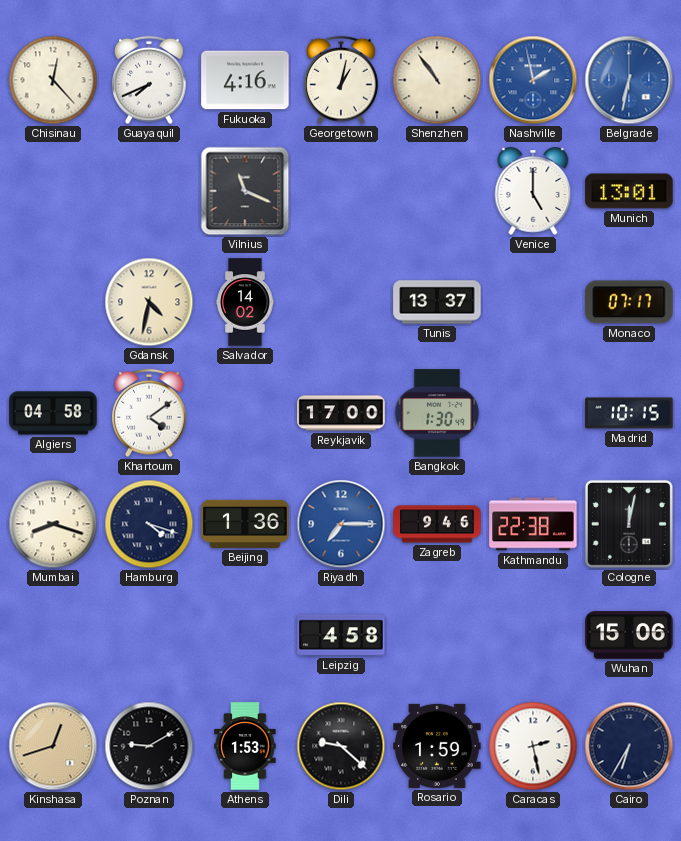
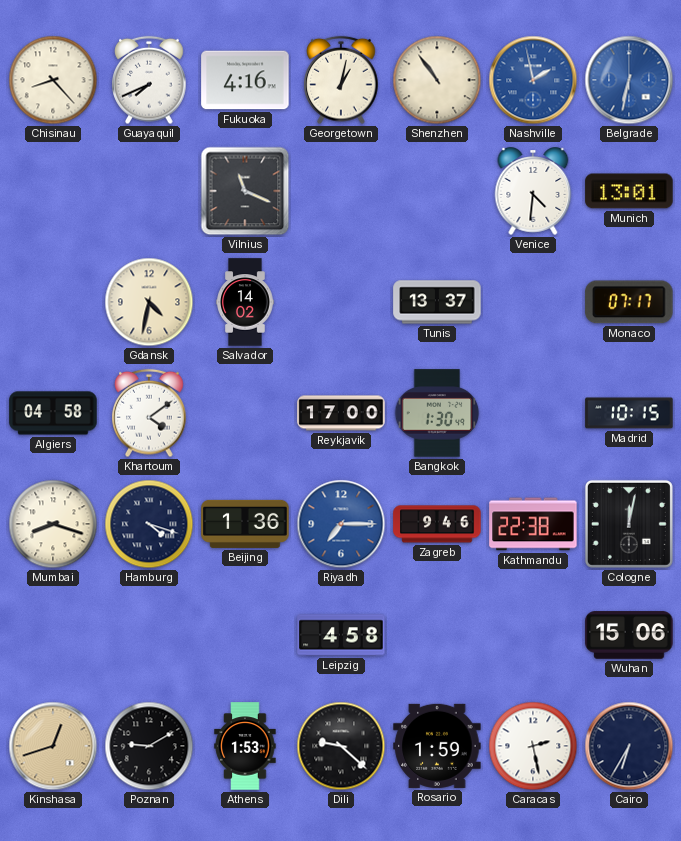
Chisinau: 12:23 -> 8:23 (53, 80)
Venice: 5:00 -> 4:31 (533, 191)
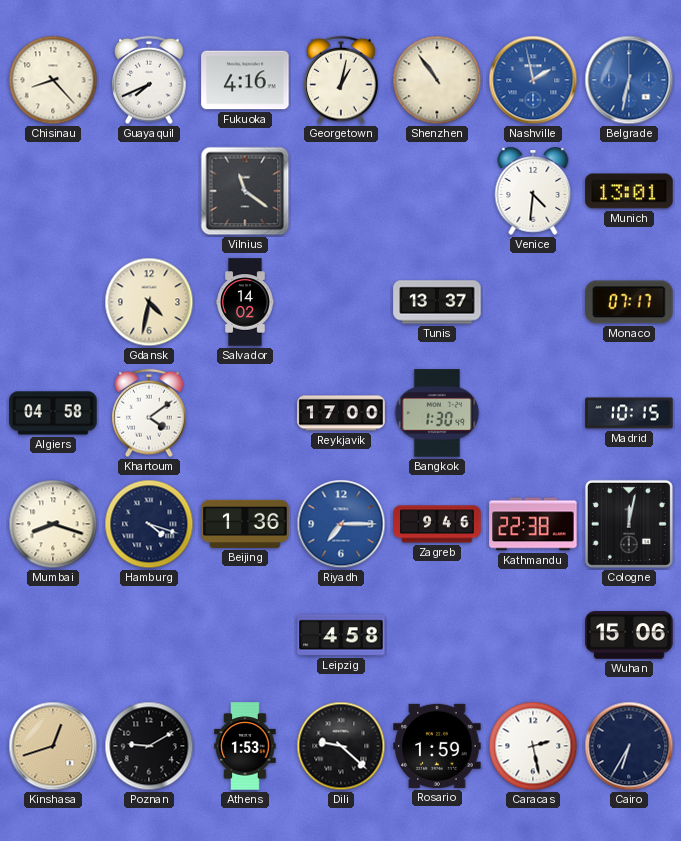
Vilnius: 11:19 -> 11:21 (245, 191)
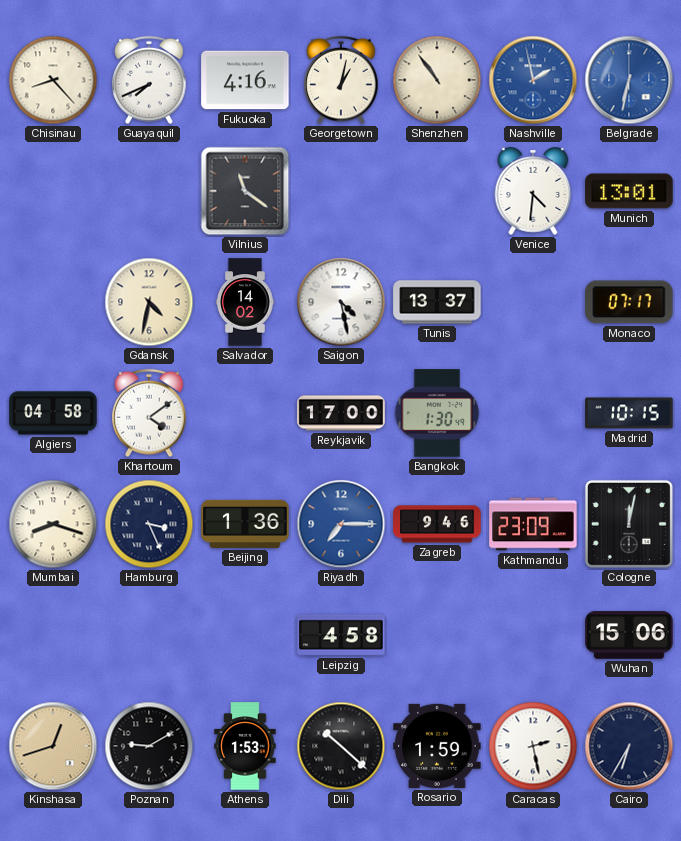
Saigon: none -> 4:28 (341, 302)
Hamburg: 4:18 -> 3:26 (149, 524)
Kathmandu: 22:38 -> 23:09 (533, 524)
Dili: 9:22 -> 10:22 (341, 746)
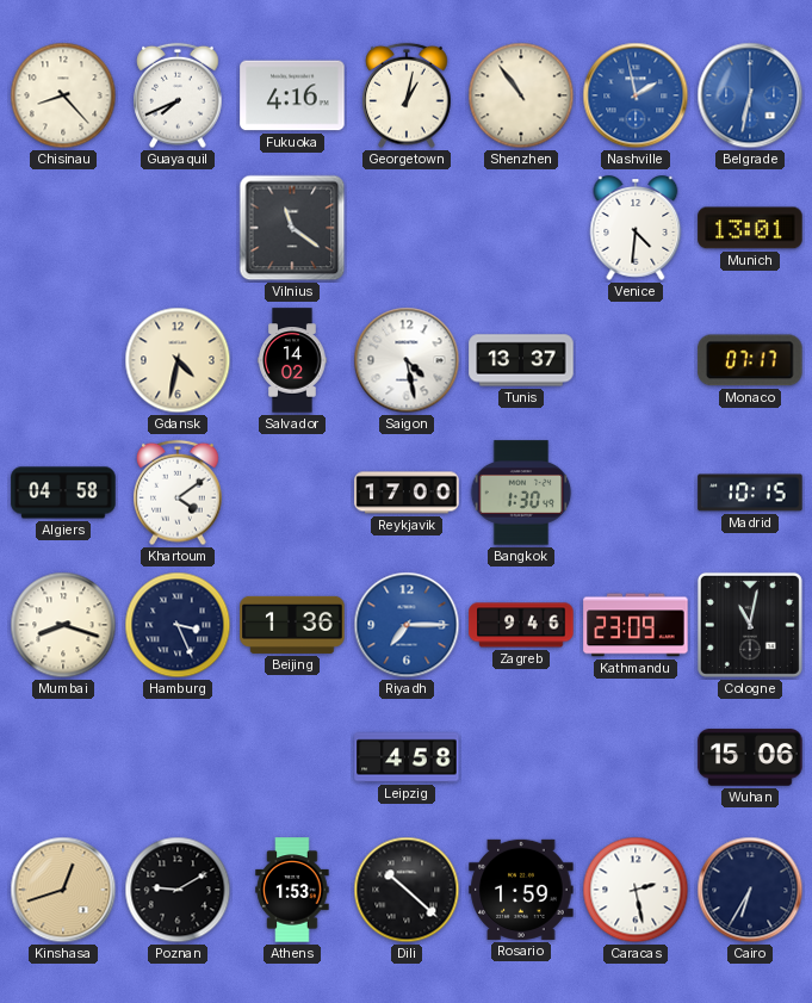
Cologne: 12:02 -> 11:02 (750, 625)
